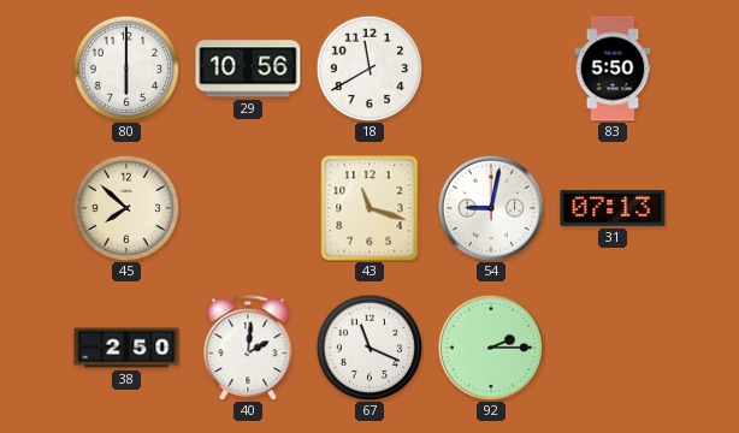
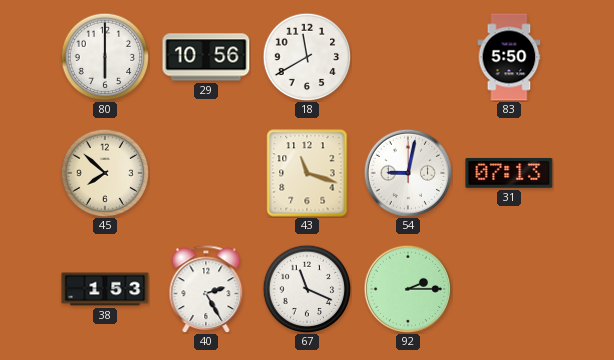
38: 2:50 -> 1:53 (105, 289)
40: 2:01 -> 2:25 (206, 289)
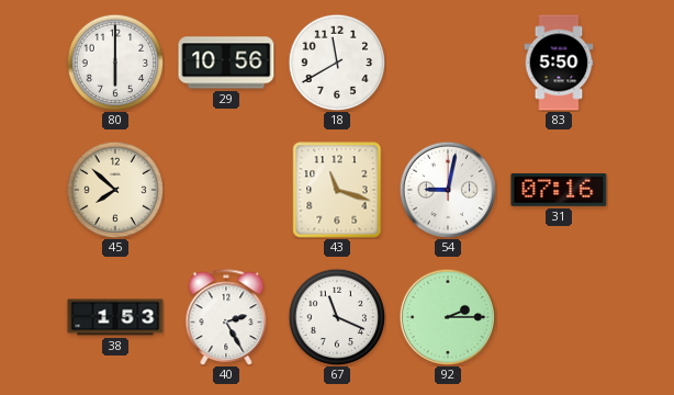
31: 07:13 -> 07:16 (559, 190)
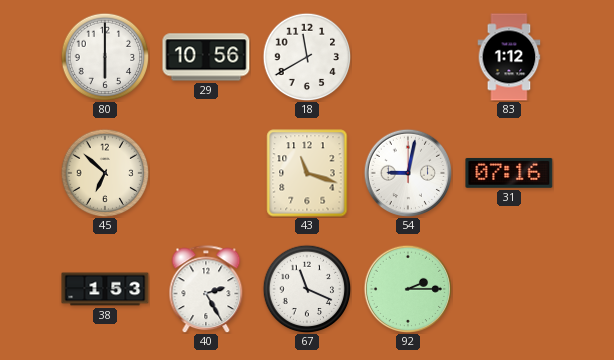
83: 5:50 -> 1:12 (509, 57)
45: 7:52 -> 6:52 (105, 173)
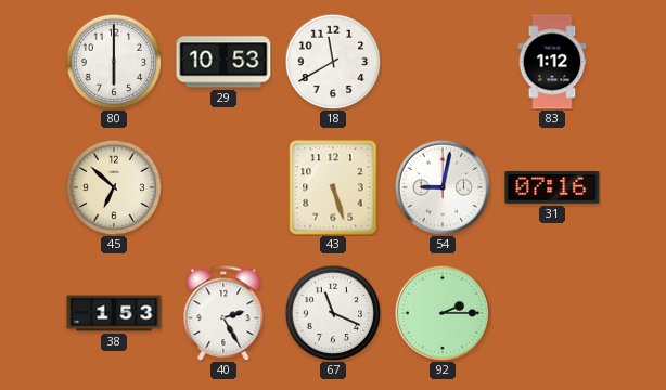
29: 10:56 -> 10:53 (223, 62)
43: 11:18 -> 5:27 (333, 187)
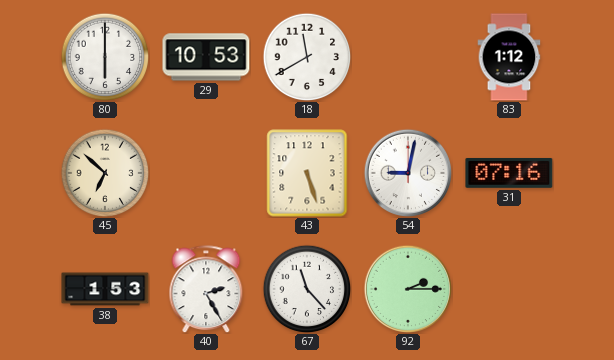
67: 11:19 -> 11:23 (307, 289)
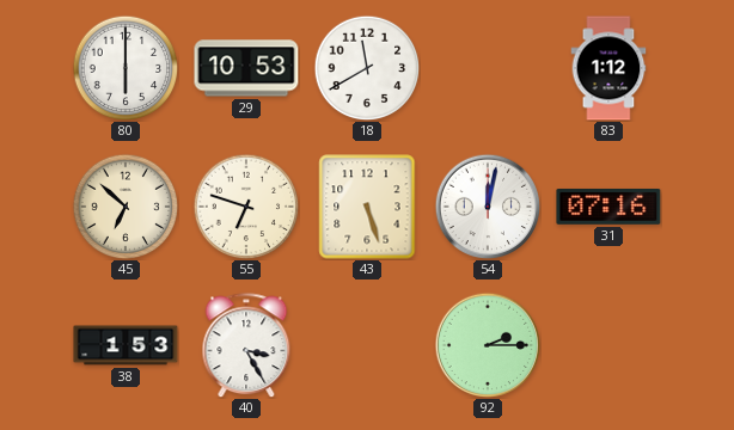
55: none -> 6:48 (246, 207)
54: 9:02 -> 12:02 (488, 207)
40: 2:25 -> 3:25 (246, 345)
67: 11:23 -> none (307, 289)
